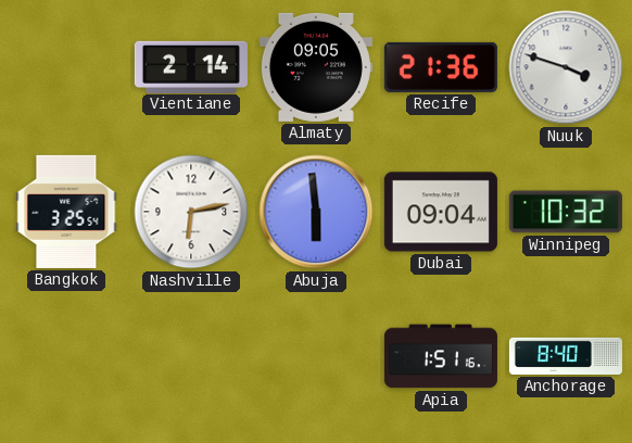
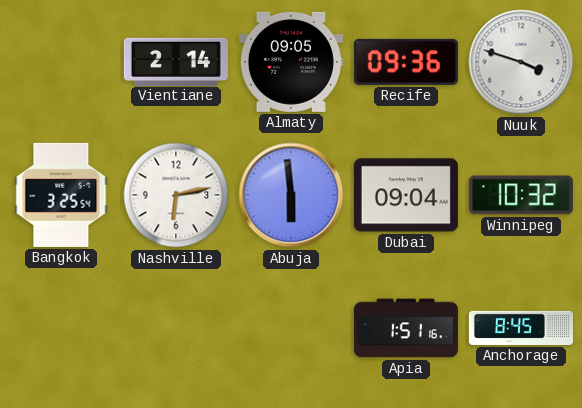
Recife: 21:36 -> 09:36 (406, 62)
Anchorage: 8:40 -> 8:45 (521, 328)
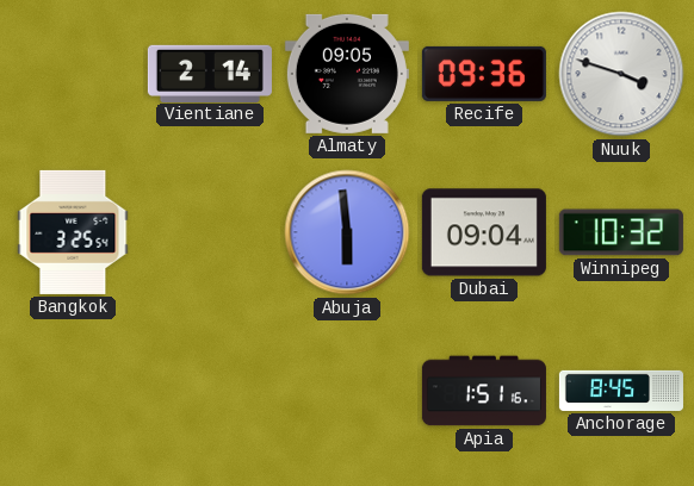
Nashville: 6:13 -> none (176, 195)
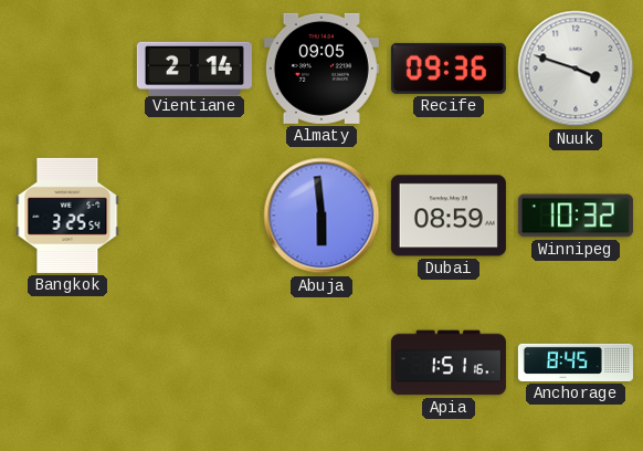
Dubai: 09:04 -> 08:59 (449, 216)
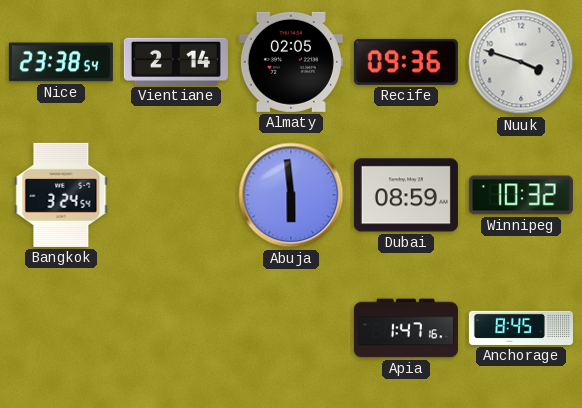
Nice: none -> 23:38 (61, 62)
Almaty: 09:05 -> 02:05 (291, 62)
Bangkok: 3:25 -> 3:24 (61, 195)
Apia: 1:51 -> 1:47 (406, 328)
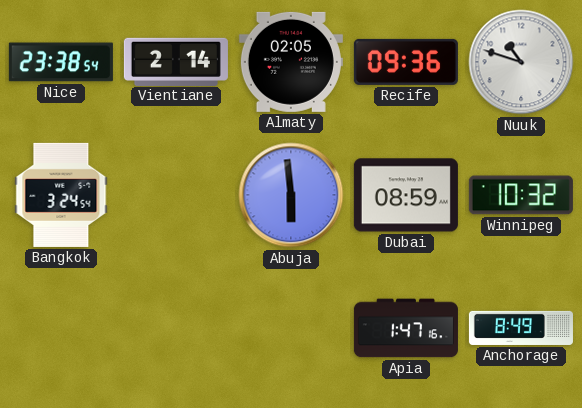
Nuuk: 3:48 -> 10:48 (521, 62)
Anchorage: 8:45 -> 8:49 (521, 328)
